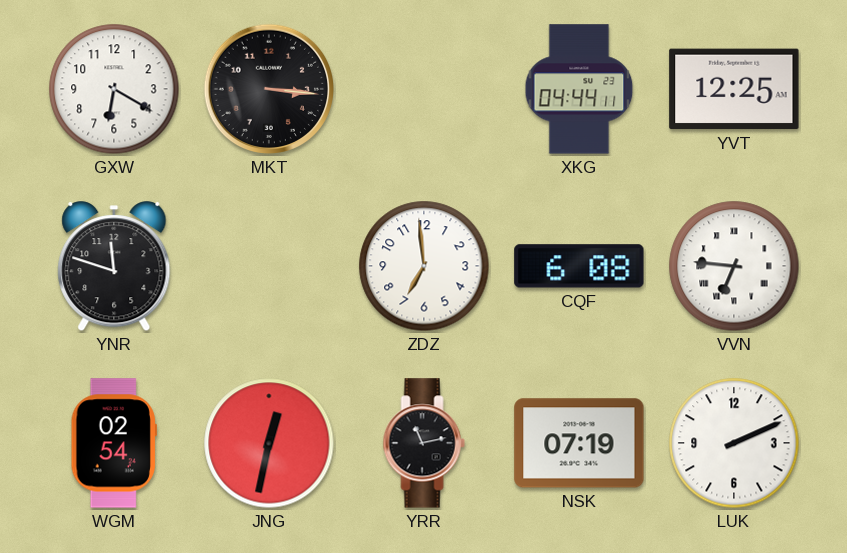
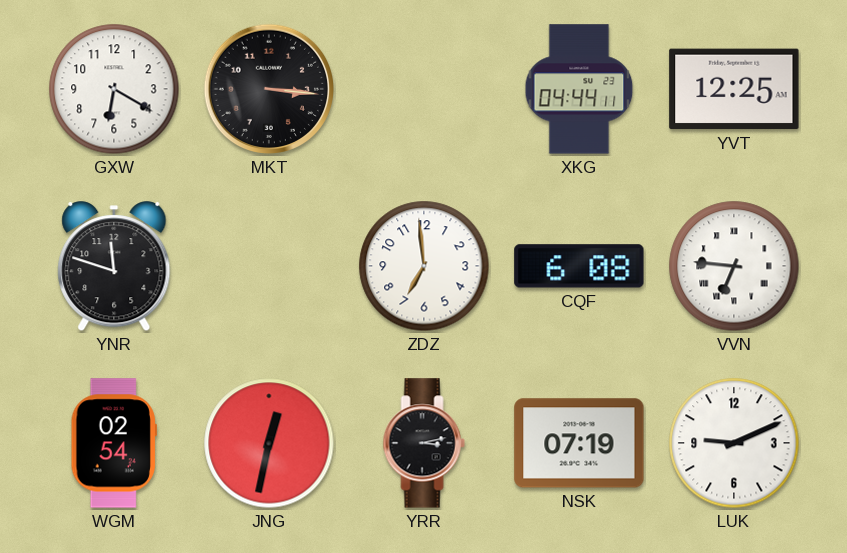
YRR: 11:13 -> 3:13 (424, 443)
LUK: 2:11 -> 9:11 (734, 443)
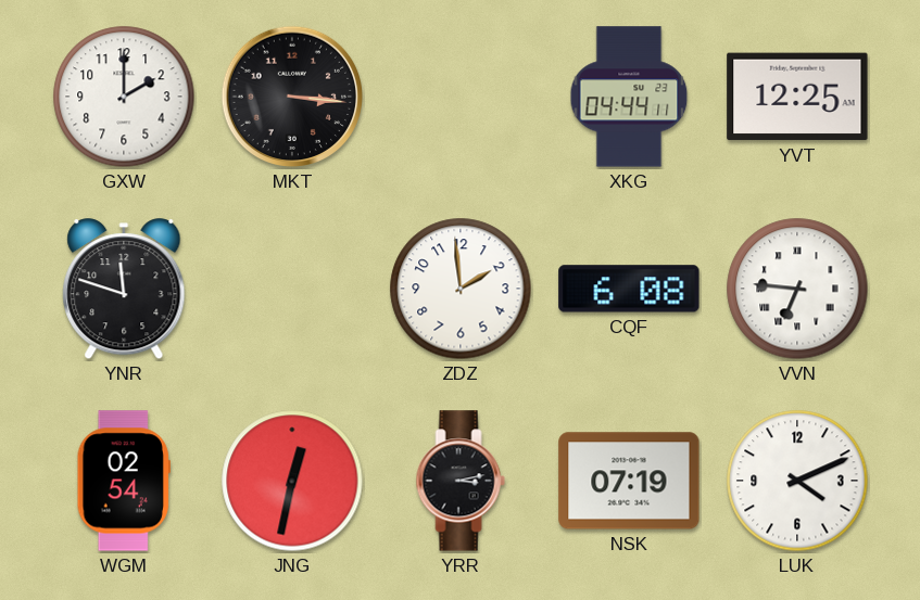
GXW: 6:20 -> 2:00 (124, 97)
ZDZ: 6:59 -> 1:59 (461, 289)
LUK: 9:11 -> 4:11 (797, 481)
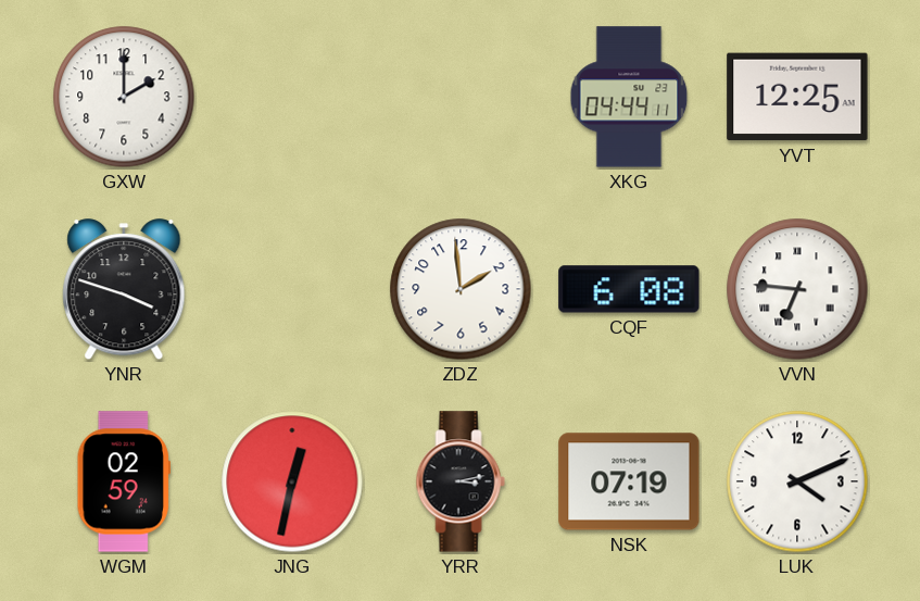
MKT: 3:16 -> none (292, 97)
YNR: 11:48 -> 3:48 (124, 290)
WGM: 02:54 -> 02:59 (124, 481)
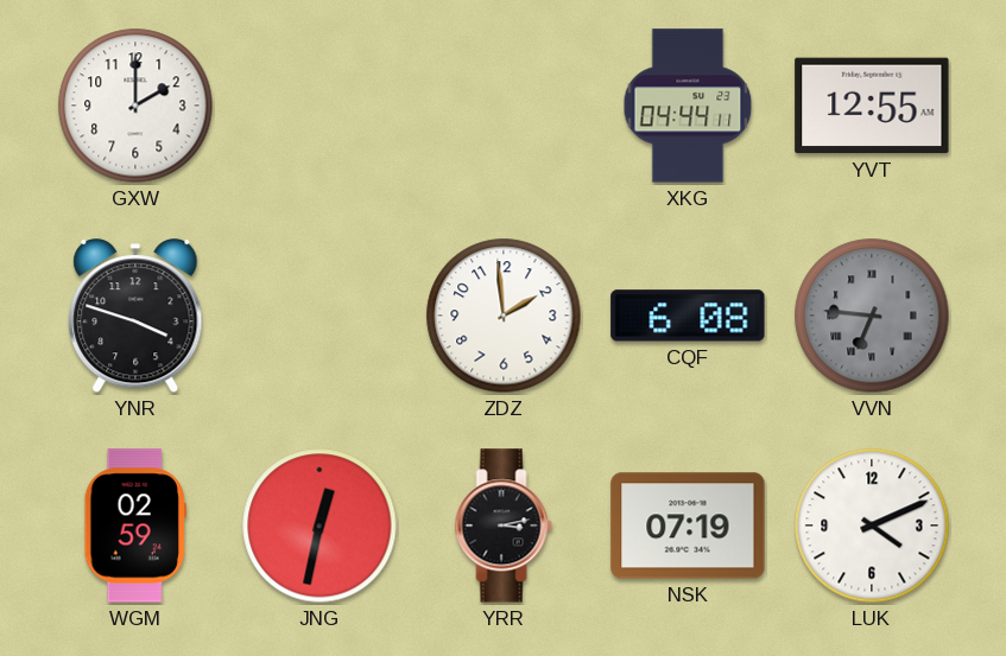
YVT: 12:25 -> 12:55 (872, 106)
VVN dial: white -> grey (872, 316)
